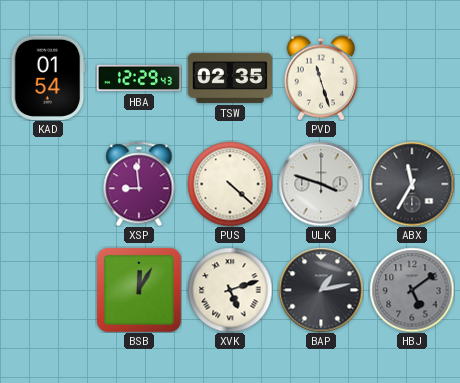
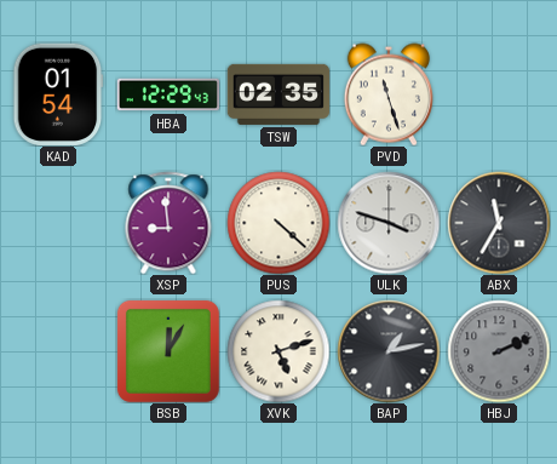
HBJ: 5:09 -> 2:11 (499, 351)
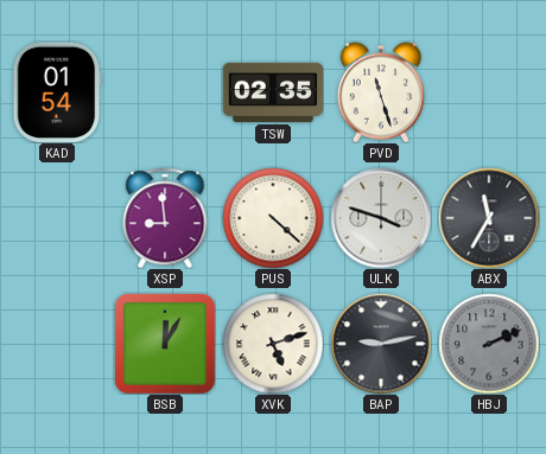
HBA: 12:29 -> none (167, 94)
BAP: 1:13 -> 9:13 (381, 344)
